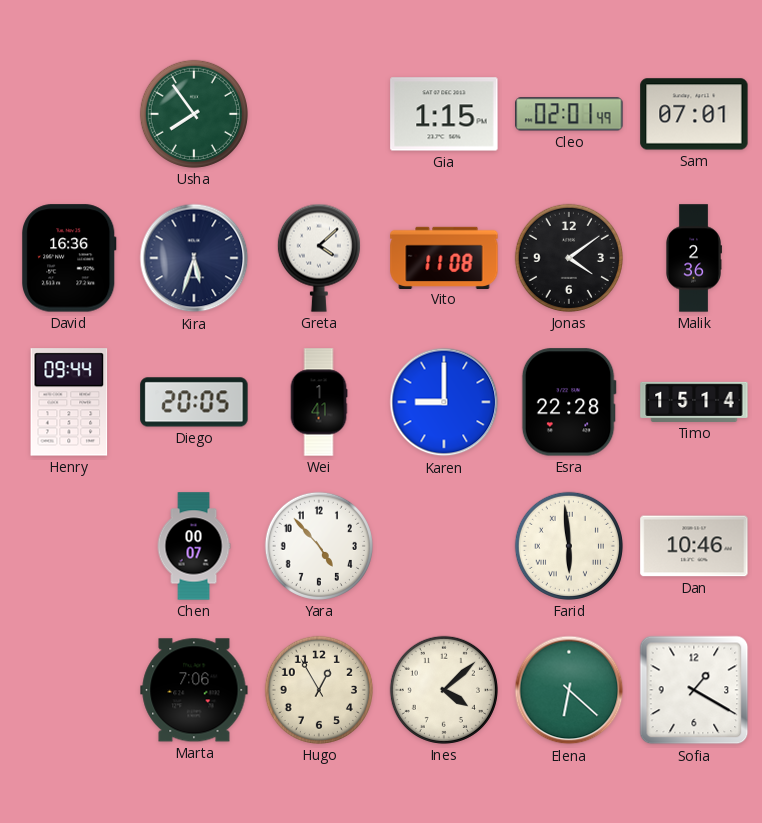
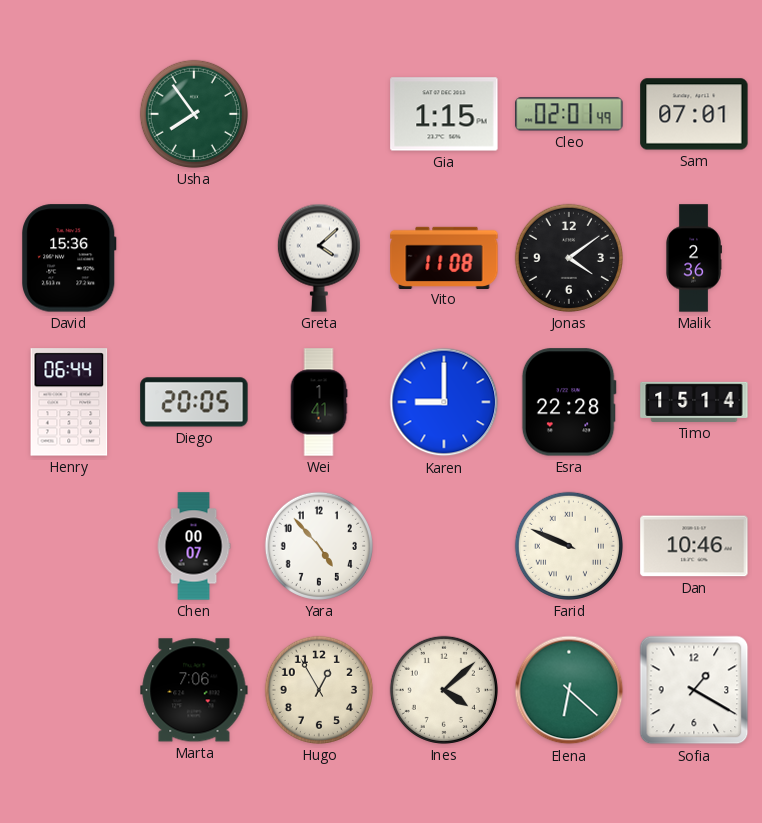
David: 16:36 -> 15:36 (70, 258)
Kira: 5:33 -> none (194, 258)
Henry: 09:44 -> 06:44 (69, 402)
Farid: 5:59 -> 9:49 (569, 546)
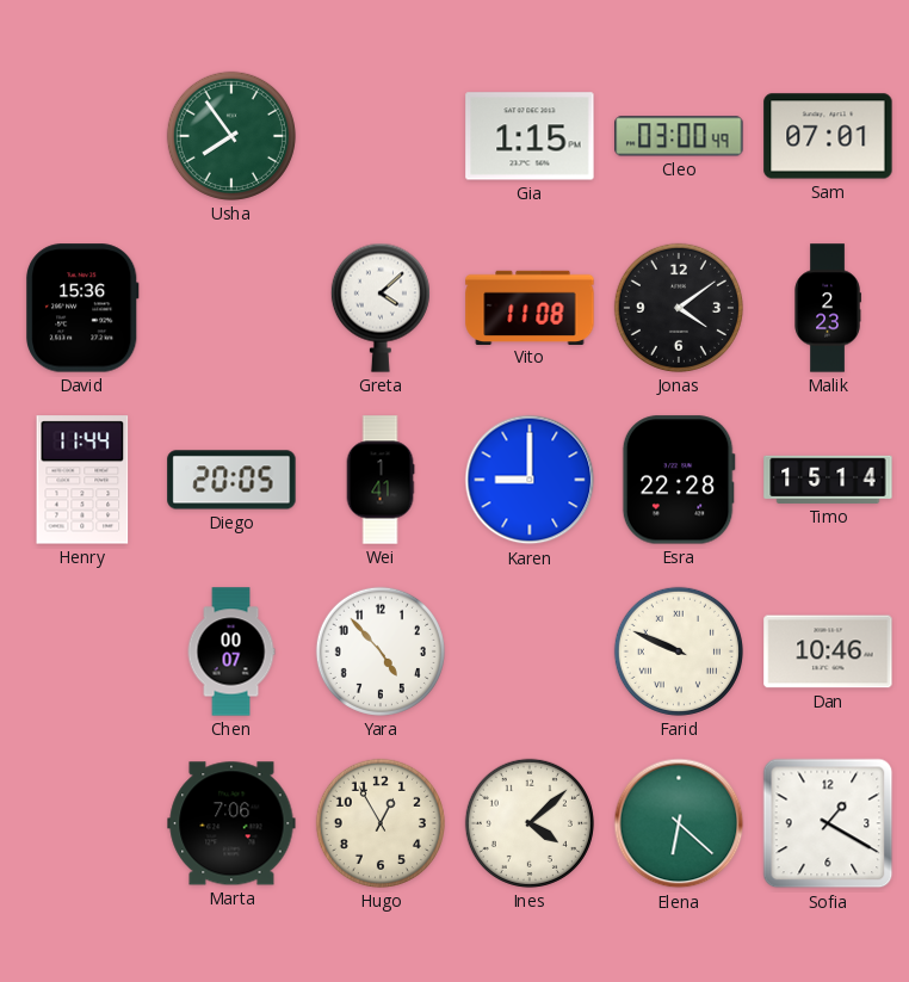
Cleo: 02:01 -> 03:00 (679, 136)
Malik: 2:36 -> 2:23 (828, 308)
Henry: 06:44 -> 11:44 (82, 480)
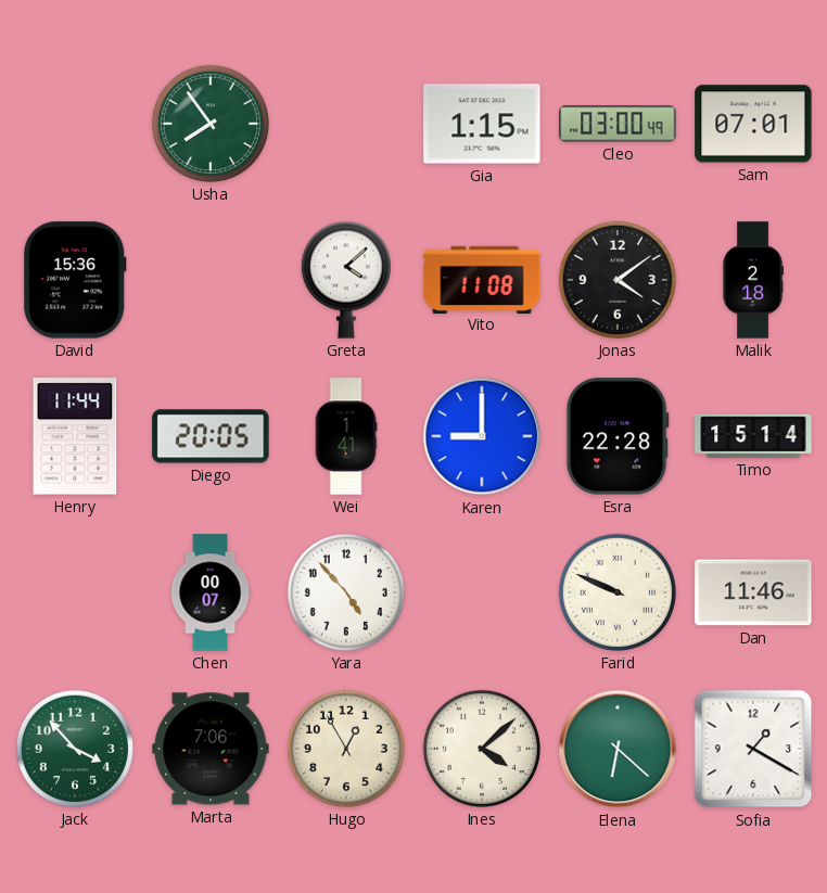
Malik: 2:23 -> 2:18 (753, 280)
Dan: 10:46 -> 11:46 (753, 592)
Jack: none -> 3:53 (75, 749)
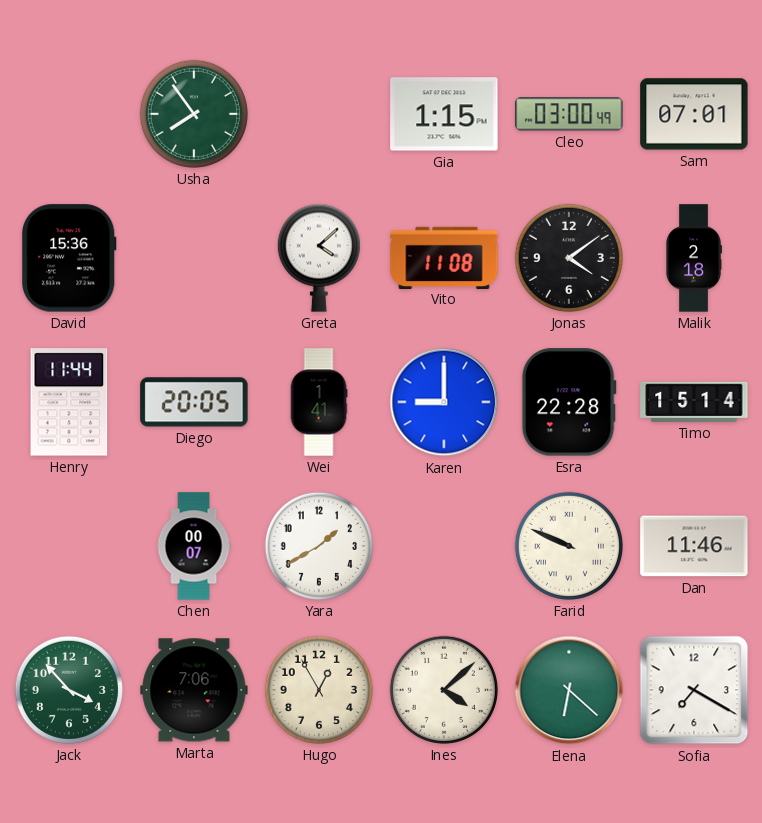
Yara: 4:53 -> 1:40 (319, 546)
Sofia: 1:20 -> 7:20 (694, 690)
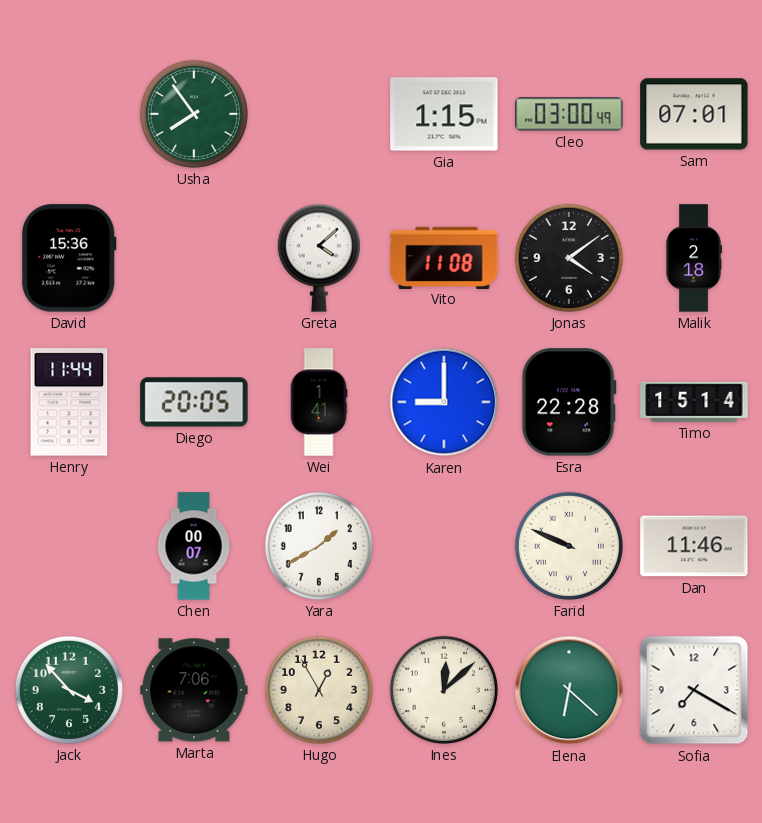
Ines: 4:08 -> 12:08 (444, 690)
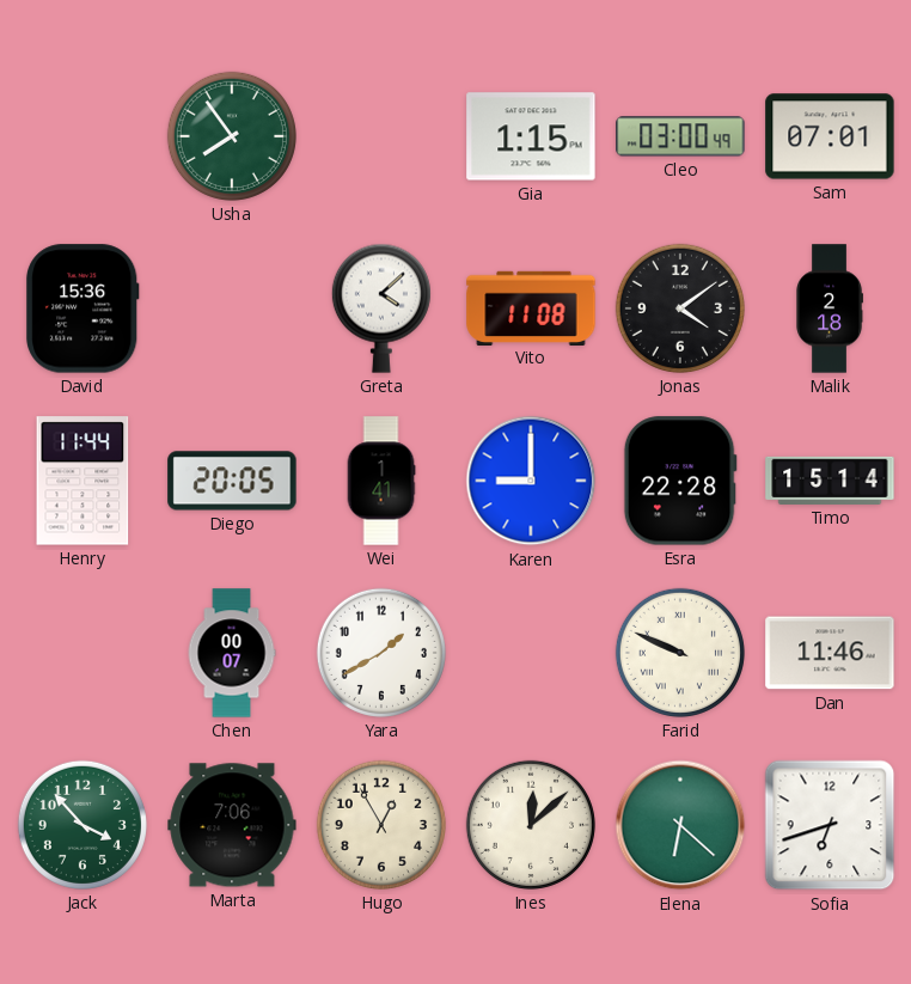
Sofia: 7:20 -> 6:42 (830, 825)
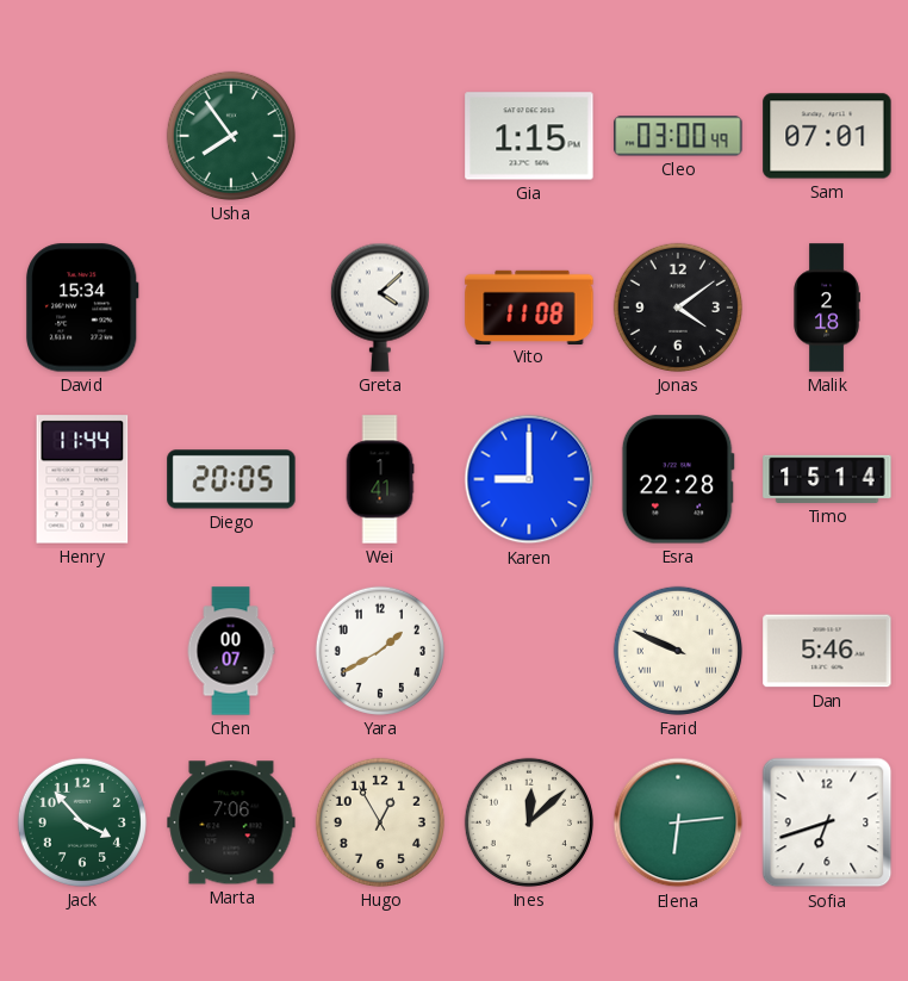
David: 15:36 -> 15:34 (83, 308)
Dan: 11:46 -> 5:46 (827, 651)
Elena: 6:22 -> 6:14 (678, 822)
